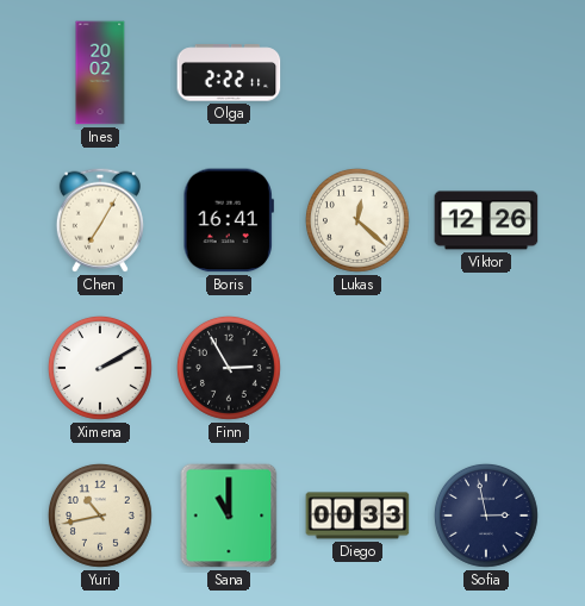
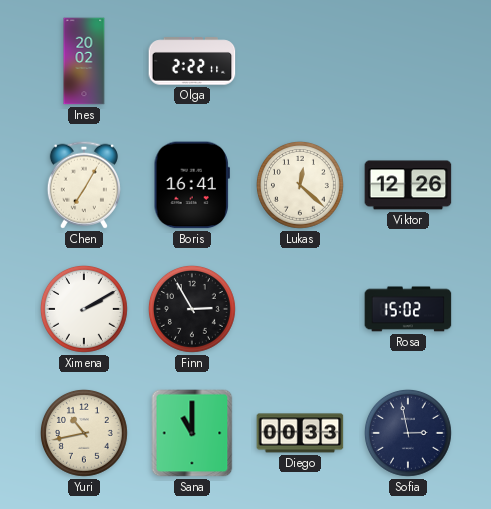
Rosa: none -> 15:02 (408, 309)
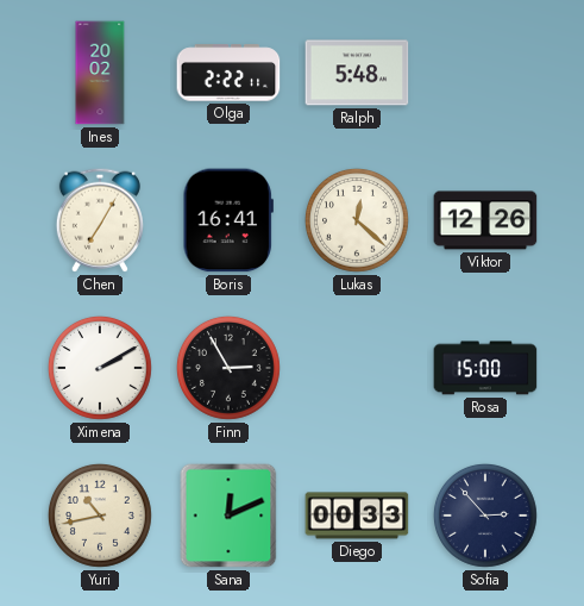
Ralph: none -> 5:48 (357, 73)
Rosa: 15:02 -> 15:00 (485, 368)
Sana: 11:00 -> 12:11 (228, 516)
Sofia: 2:58 -> 2:53 (485, 516)
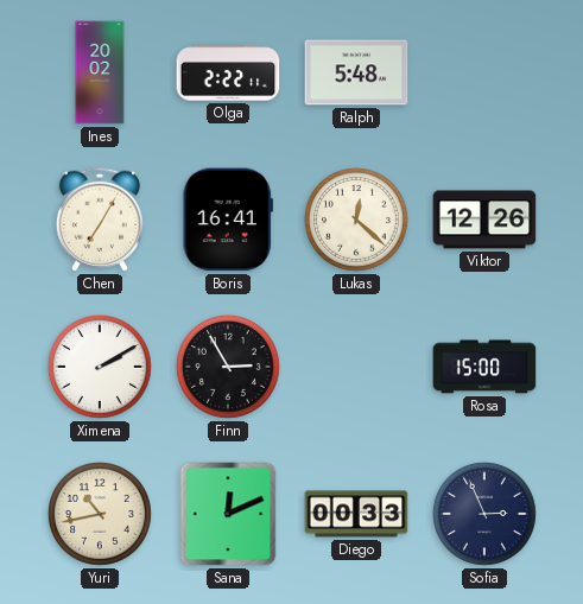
Sofia: 2:53 -> 2:56 (484, 514)
